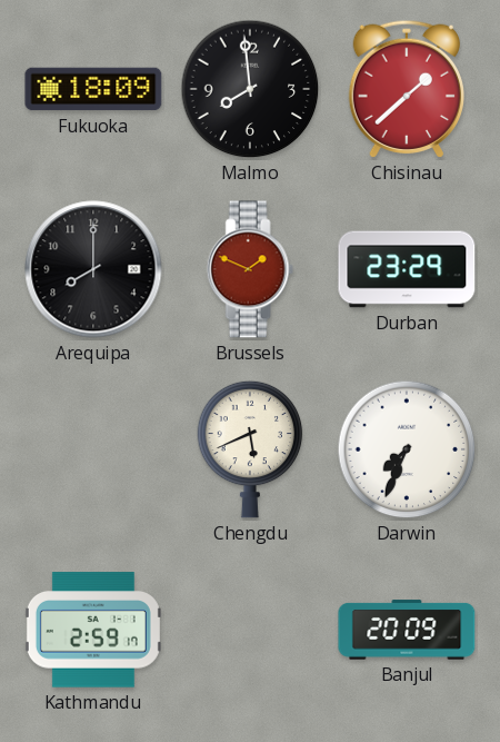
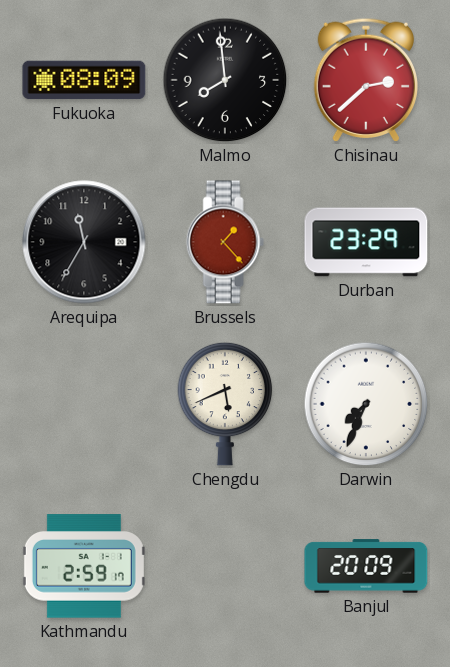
Fukuoka: 18:09 -> 08:09 (84, 80)
Chisinau: 1:38 -> 2:38 (365, 80)
Arequipa: 8:00 -> 11:35 (84, 242)
Brussels: 1:49 -> 1:23 (225, 242)
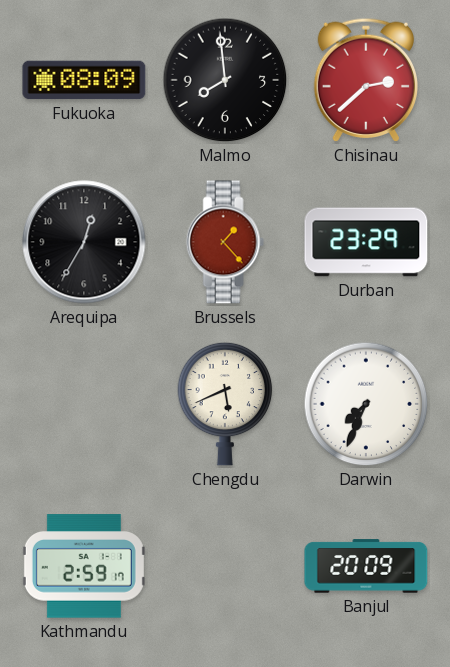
Arequipa: 11:35 -> 12:35 (84, 242)
